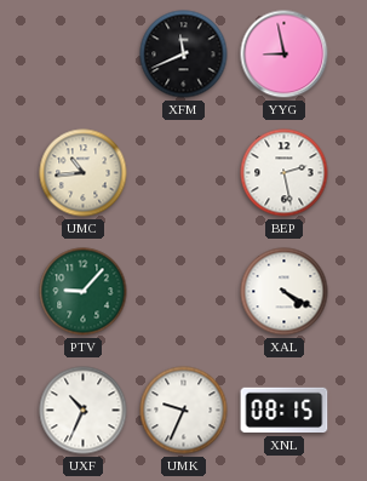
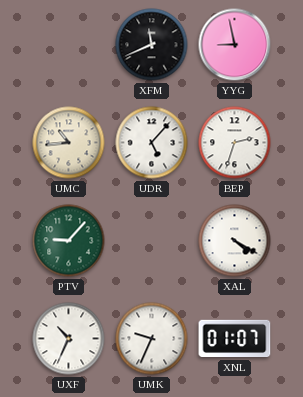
UDR: none -> 5:07 (152, 143)
BEP: 2:28 -> 2:33 (235, 143)
XNL: 08:15 -> 01:07 (235, 339)
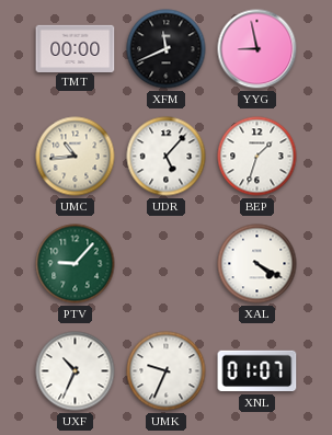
TMT: none -> 00:00 (76, 48)
BEP: 2:33 -> 1:33 (257, 157)
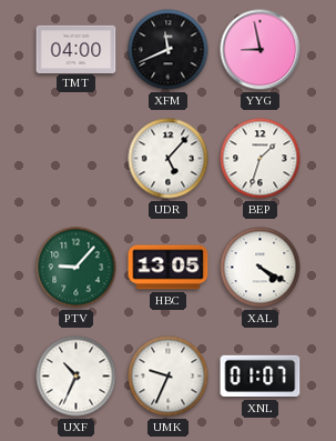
TMT: 00:00 -> 04:00 (77, 49)
UMC: 10:44 -> none (76, 157)
HBC: none -> 13:05 (169, 268)
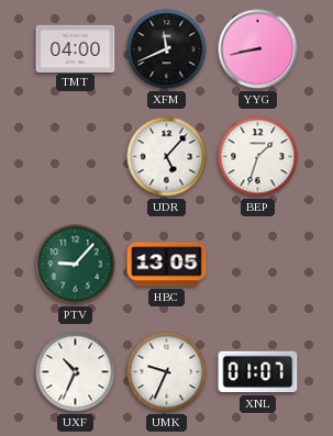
YYG: 8:58 -> 8:43 (258, 49)
XAL: 4:20 -> none (261, 268)
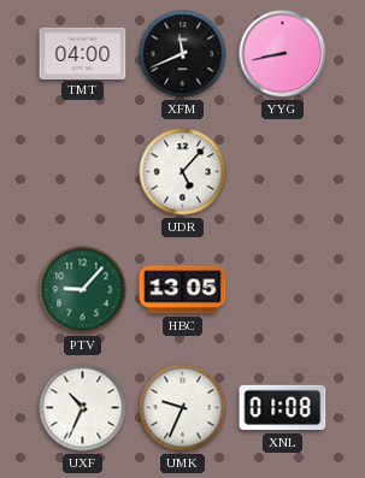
BEP: 1:33 -> none (258, 157)
XNL: 01:07 -> 01:08 (283, 408)
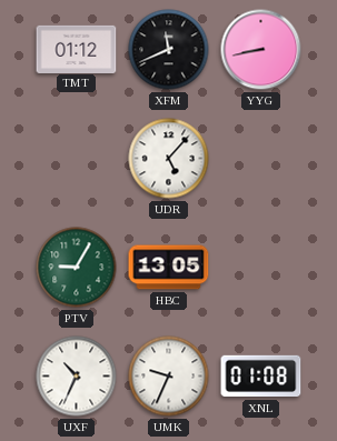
TMT: 04:00 -> 01:12 (77, 49)
PTV: 9:07 -> 9:05 (77, 268)
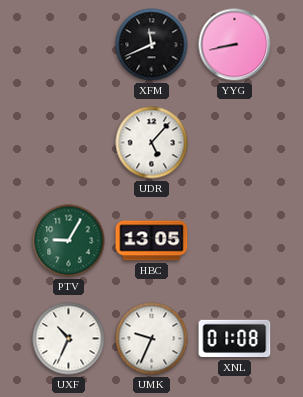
TMT: 01:12 -> none (77, 49)
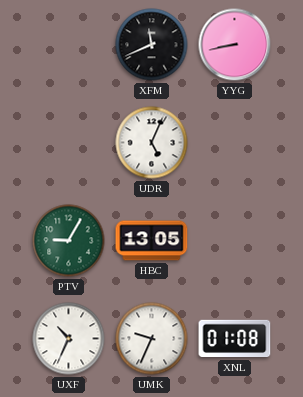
UDR: 5:07 -> 5:04 (152, 143)
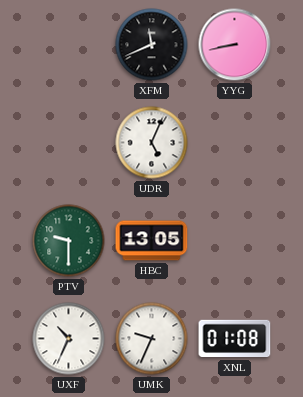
PTV: 9:05 -> 9:30 (69, 241)
